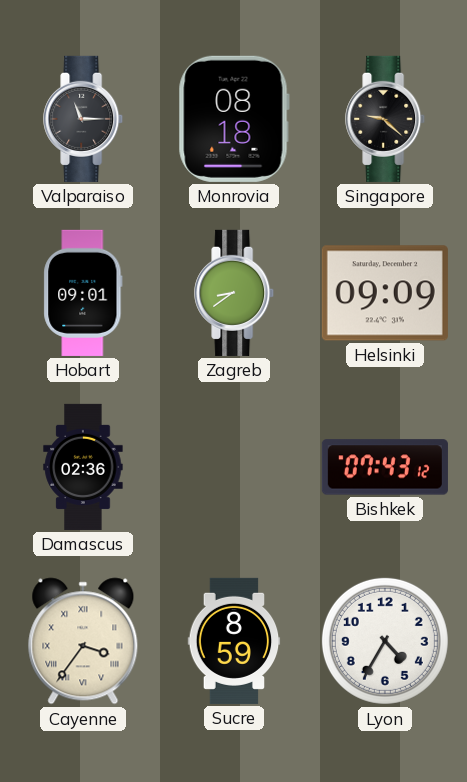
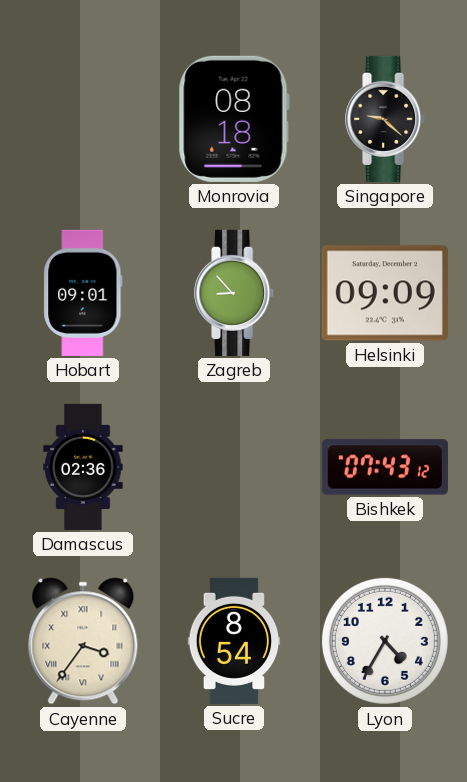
Valparaiso: 11:15 -> none (84, 119)
Zagreb: 8:39 -> 8:53 (235, 293)
Sucre: 8:59 -> 8:54 (234, 641)
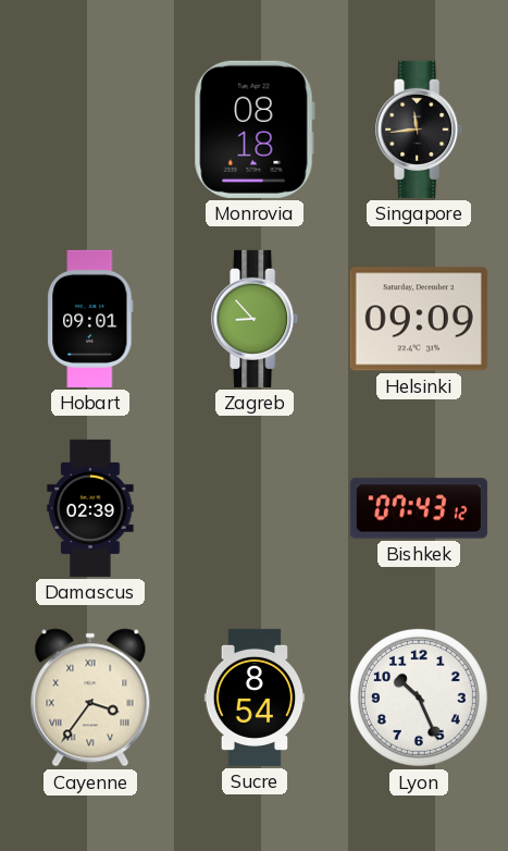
Singapore: 9:22 -> 11:44 (420, 129)
Damascus: 02:36 -> 02:39 (90, 508)
Lyon: 4:35 -> 10:26 (419, 698)
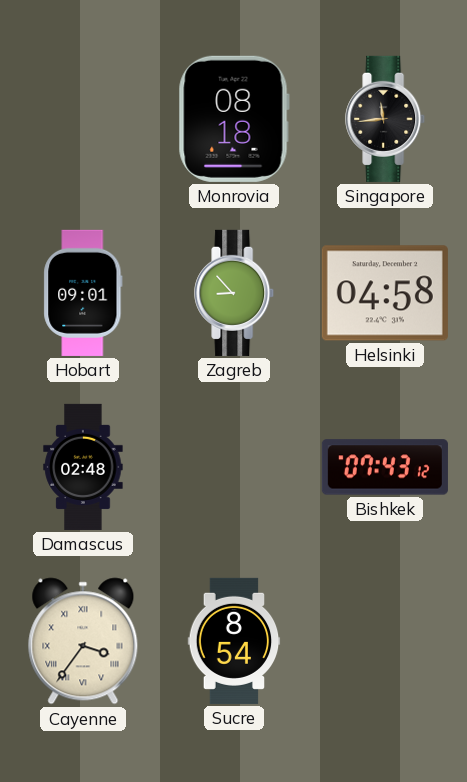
Helsinki: 09:09 -> 04:58 (385, 293)
Damascus: 02:39 -> 02:48 (83, 467)
Lyon: 10:26 -> none (419, 698)
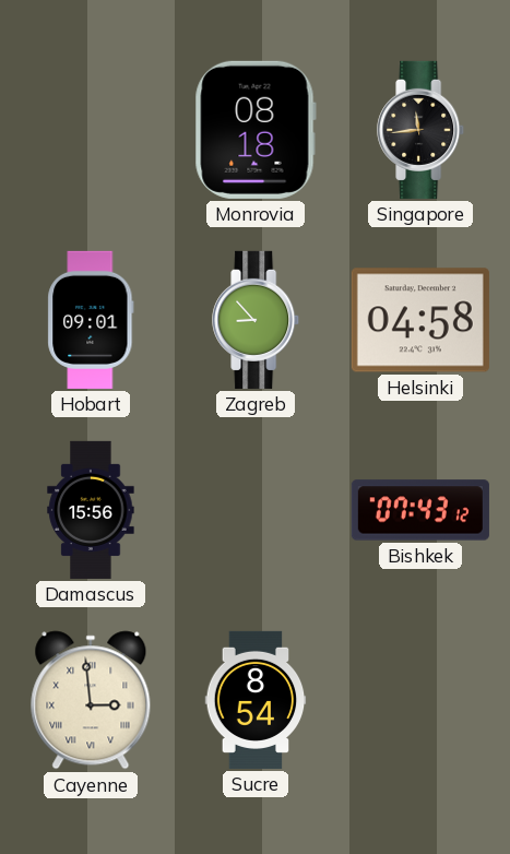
Damascus: 02:48 -> 15:56 (91, 510)
Cayenne: 3:36 -> 2:59 (91, 700)
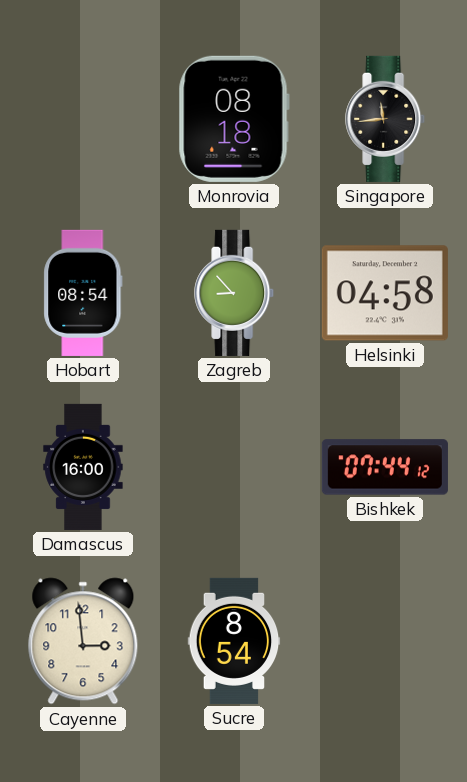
Hobart: 09:01 -> 08:54 (83, 293)
Damascus: 15:56 -> 16:00 (83, 467)
Bishkek: 07:43 -> 07:44 (385, 467)
Cayenne numerals: Roman -> Arabic (83, 641)
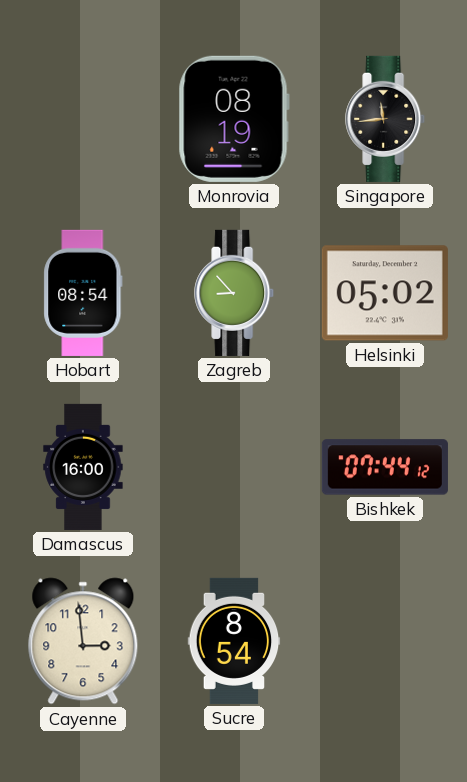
Monrovia: 08:18 -> 08:19 (234, 119)
Helsinki: 04:58 -> 05:02 (385, 293)
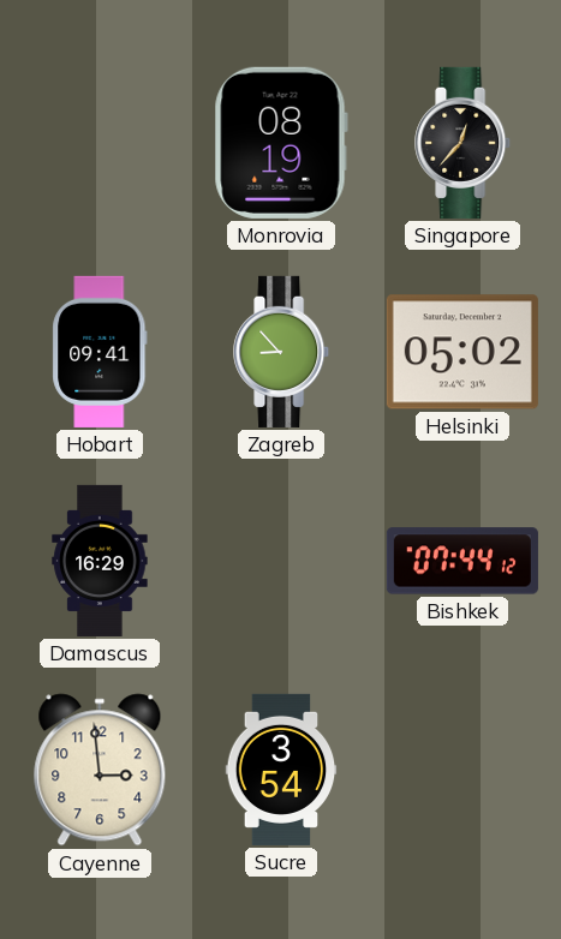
Singapore: 11:44 -> 12:37 (464, 143)
Hobart: 08:54 -> 09:41 (100, 352)
Damascus: 16:00 -> 16:29 (100, 561)
Sucre: 8:54 -> 3:54 (281, 770)
